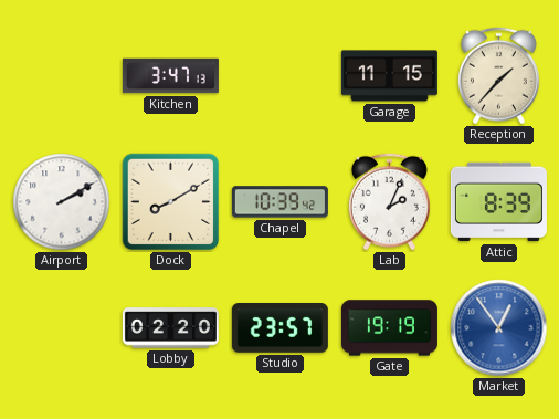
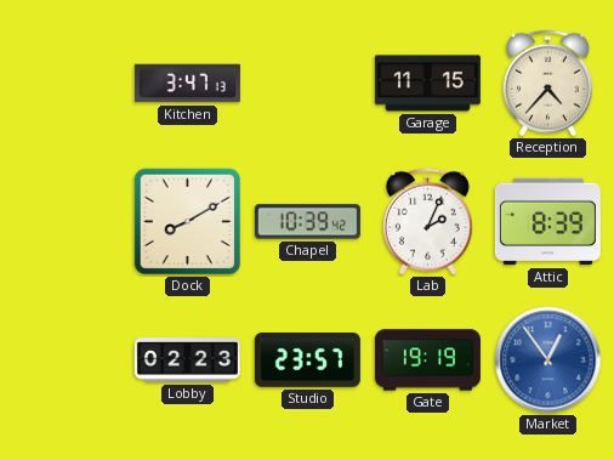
Reception: 1:37 -> 4:37 (547, 84)
Airport: 2:10 -> none (62, 202)
Lobby: 02:20 -> 02:23 (187, 360)
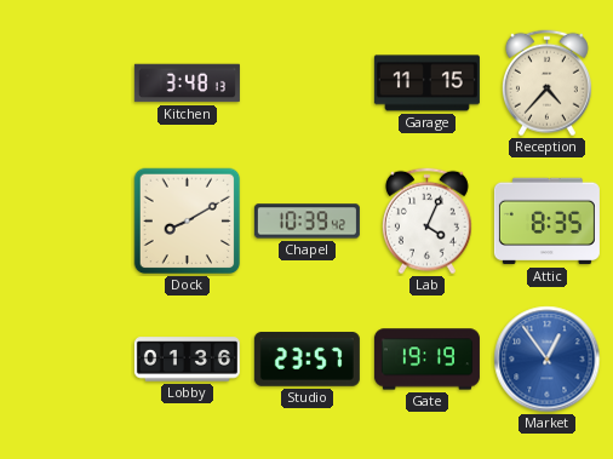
Kitchen: 3:47 -> 3:48 (187, 84)
Lab: 2:04 -> 4:04 (426, 222)
Attic: 8:39 -> 8:35 (546, 222)
Lobby: 02:23 -> 01:36 (187, 360)
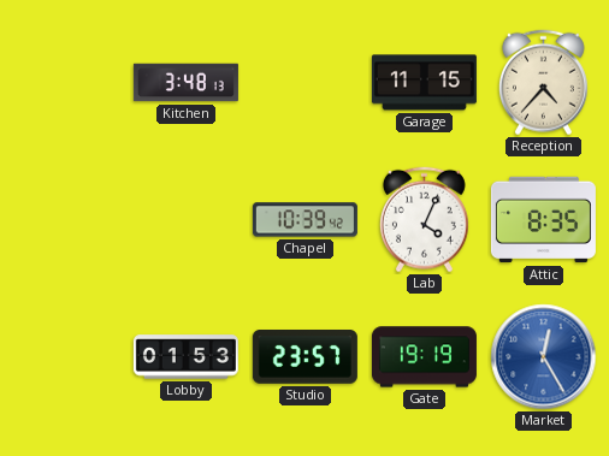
Dock: 8:10 -> none (188, 222)
Lobby: 01:36 -> 01:53 (185, 357)
Market: 12:54 -> 12:25 (544, 357)
